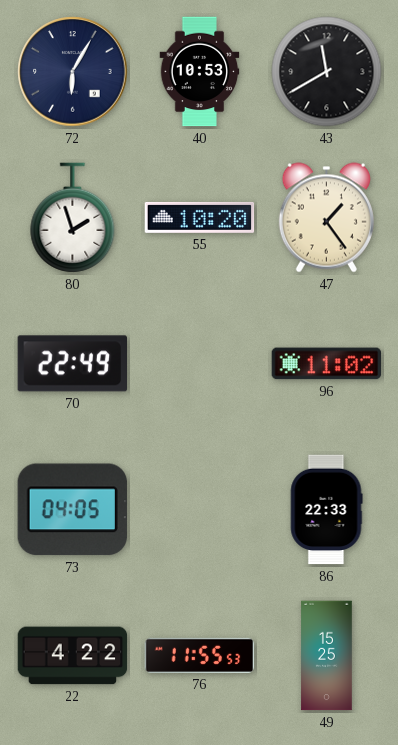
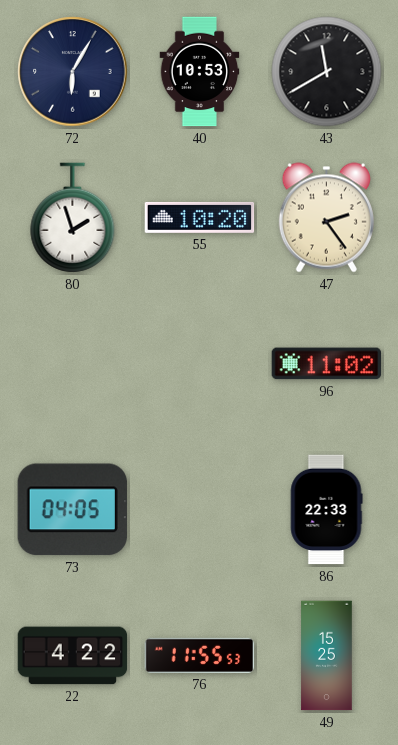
47: 1:24 -> 2:24 (326, 218)
70: 22:49 -> none (73, 364)
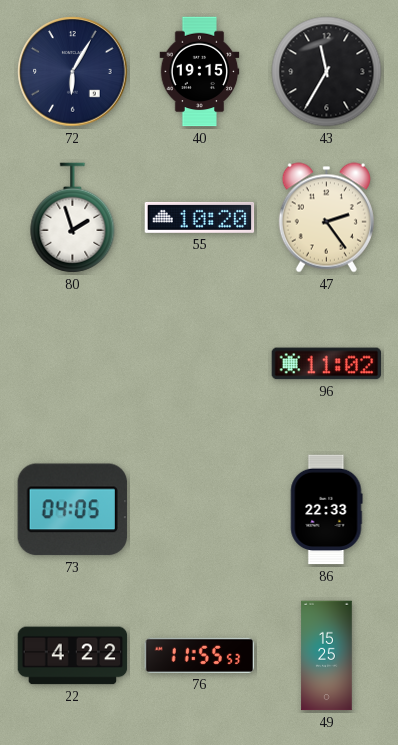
40: 10:53 -> 19:15 (200, 72)
43: 11:40 -> 11:35 (327, 72)
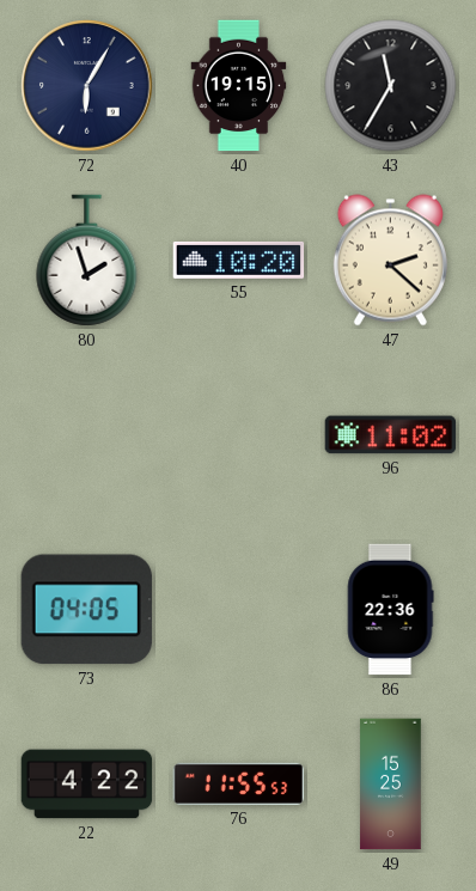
47: 2:24 -> 2:22 (390, 261)
86: 22:33 -> 22:36 (390, 610)
